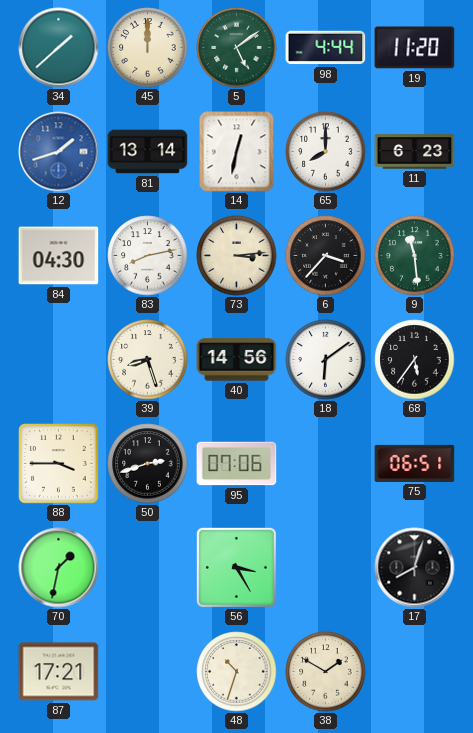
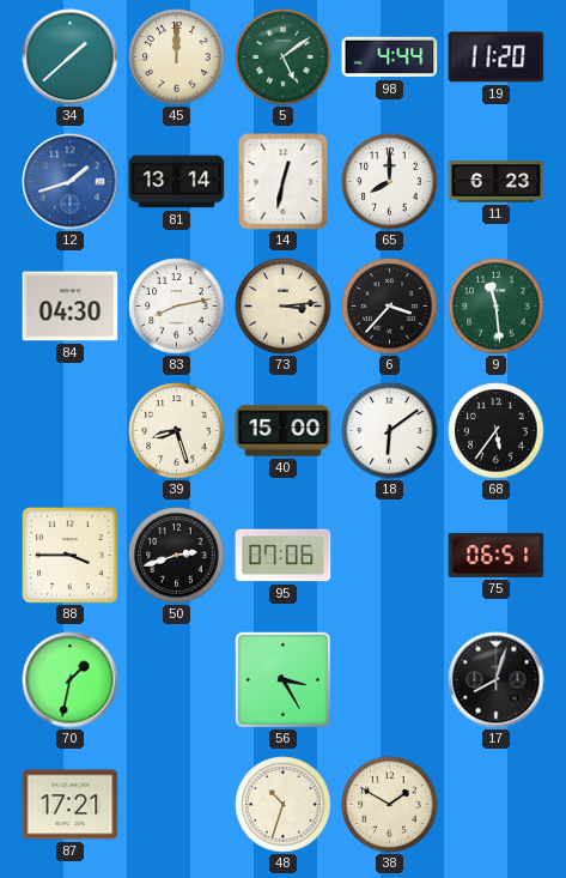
40: 14:56 -> 15:00 (284, 431)
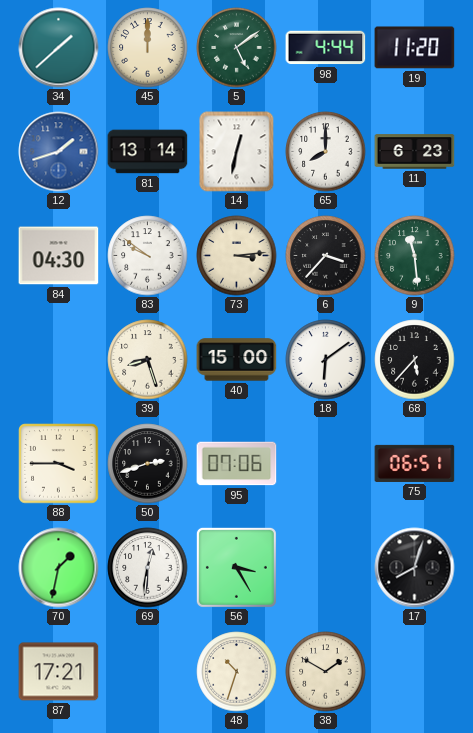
83: 8:13 -> 9:51 (148, 256)
68: 5:36 -> 5:37 (415, 360)
69: none -> 12:31 (148, 568)
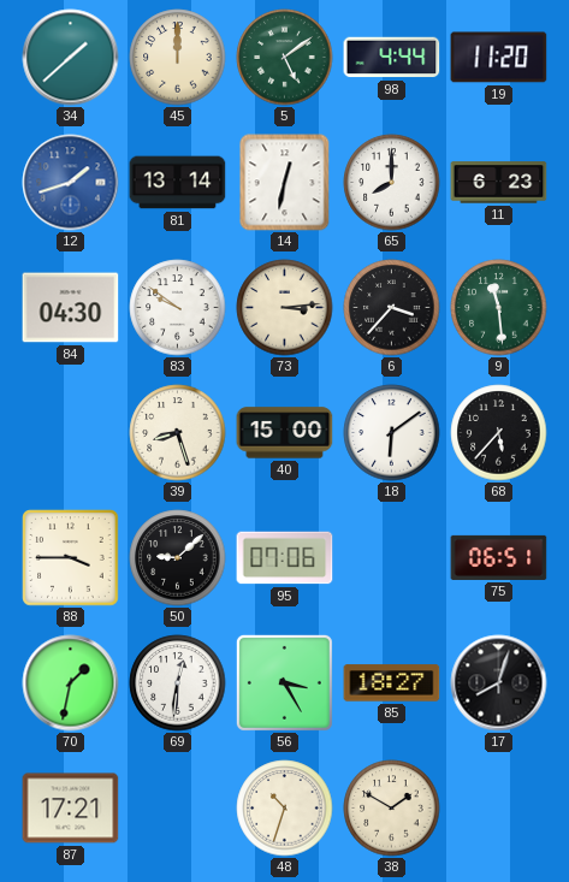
50: 2:42 -> 9:08 (178, 558)
85: none -> 18:27 (392, 683)
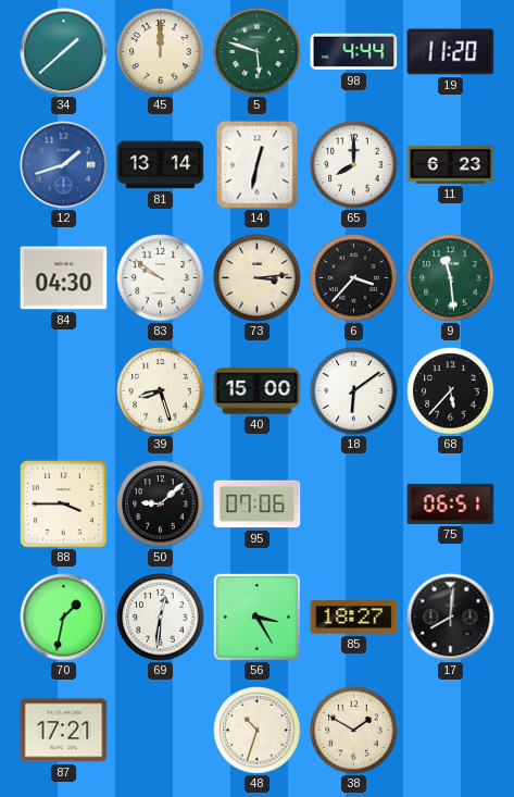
5: 5:09 -> 5:48 (258, 52)
17: 8:03 -> 8:01 (451, 618)
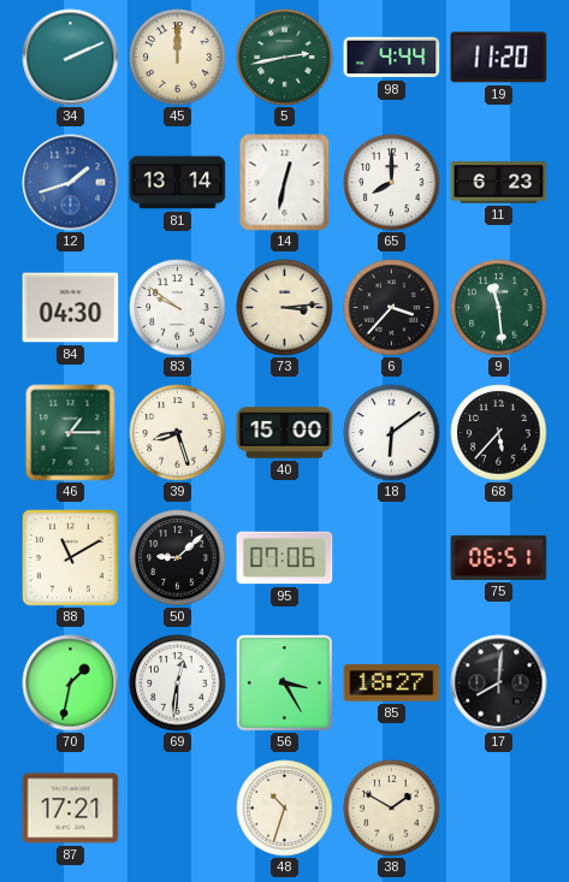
34: 1:38 -> 2:11 (71, 58)
5: 5:48 -> 2:43 (285, 58)
46: none -> 1:15 (71, 433)
88: 3:45 -> 11:10 (71, 558)
